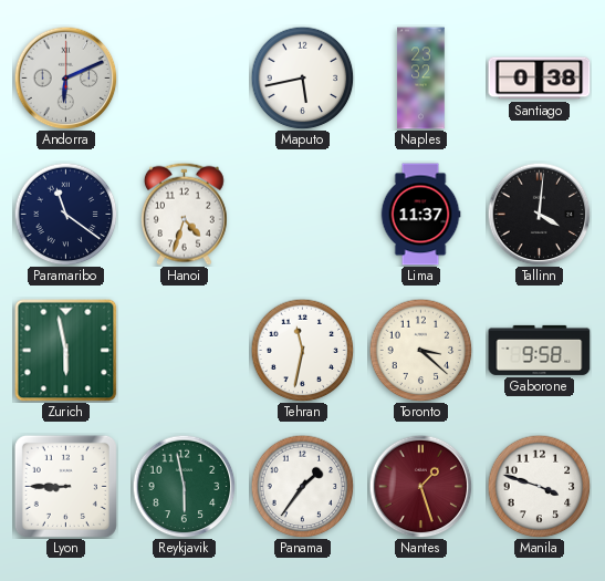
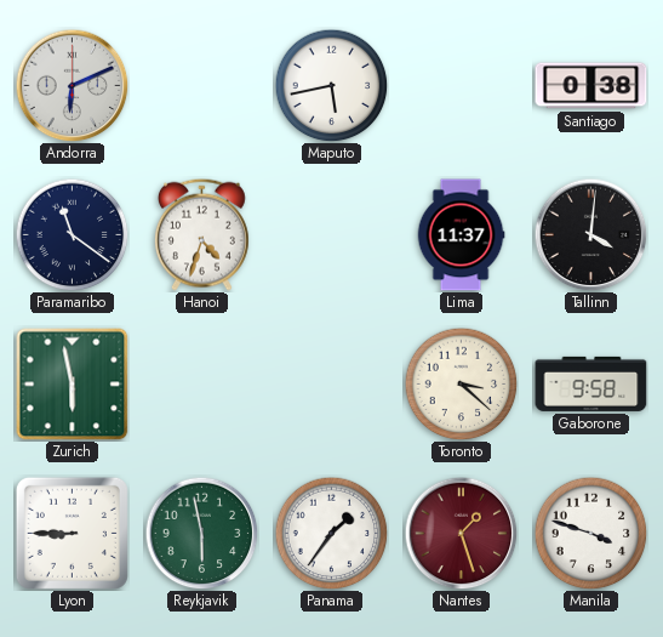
Naples: 23:32 -> none (421, 79)
Tehran: 11:32 -> none (302, 350)
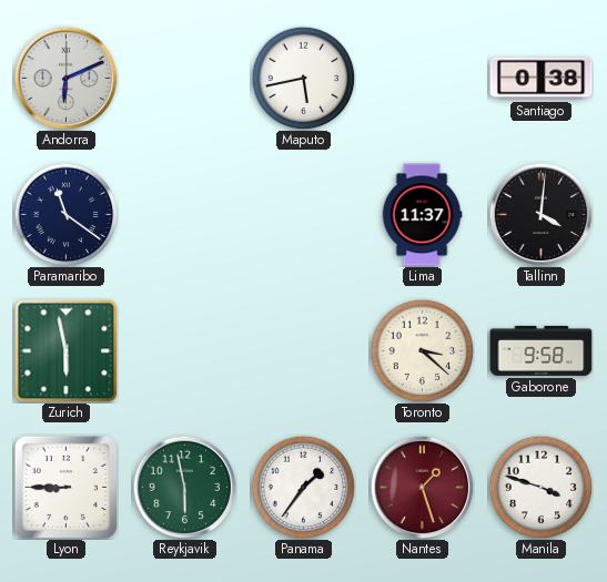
Hanoi: 4:33 -> none (201, 234)
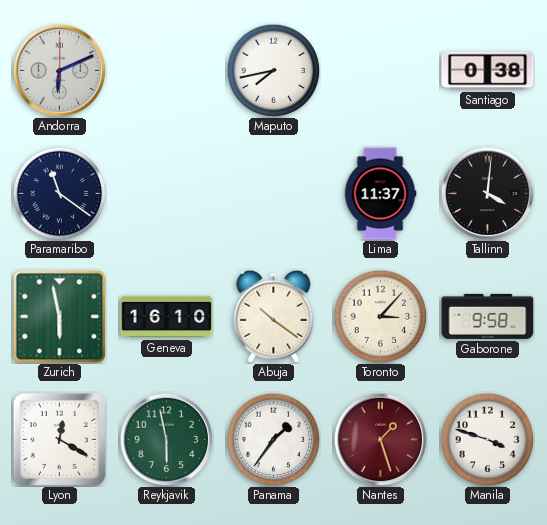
Maputo: 5:43 -> 7:43 (273, 70)
Geneva: none -> 16:10 (167, 317)
Abuja: none -> 10:21 (274, 316)
Toronto: 3:22 -> 3:07 (380, 316)
Lyon: 8:45 -> 12:20 (59, 439)
